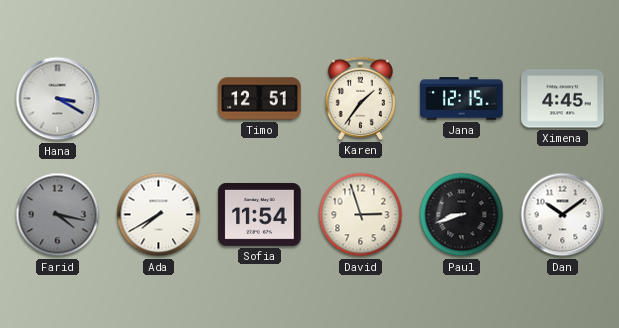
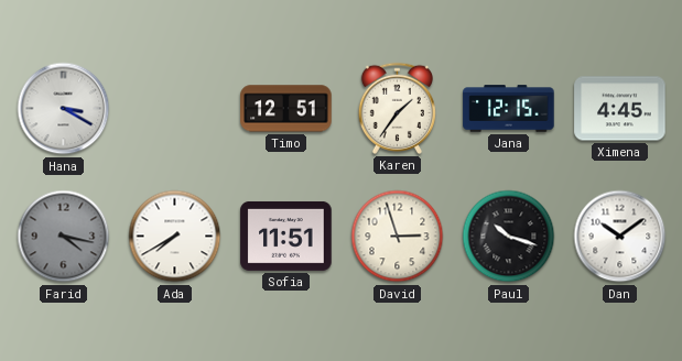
Sofia: 11:54 -> 11:51 (286, 236)
Paul: 8:42 -> 10:18 (509, 237)
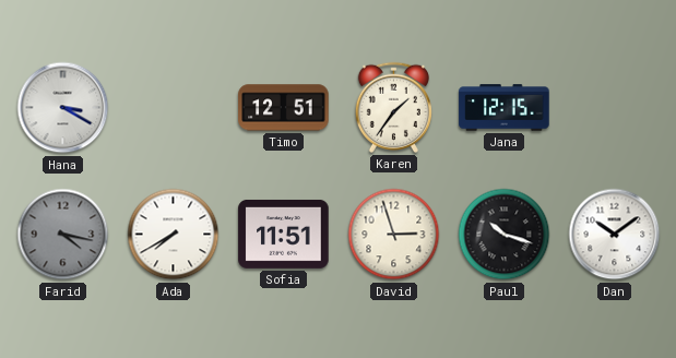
Ximena: 4:45 -> none (620, 109)
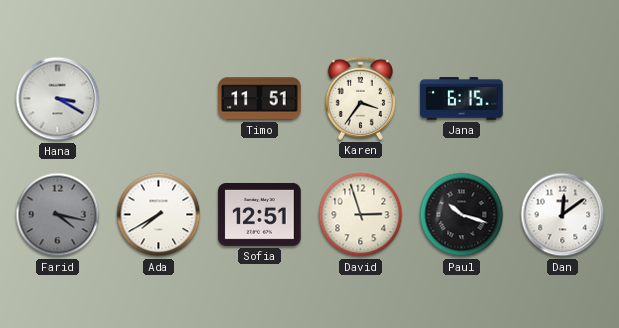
Timo: 12:51 -> 11:51 (260, 99)
Karen: 1:36 -> 3:36 (360, 98)
Jana: 12:15 -> 6:15 (462, 99)
Sofia: 11:51 -> 12:51 (260, 214)
Dan: 10:09 -> 12:09 (563, 215)
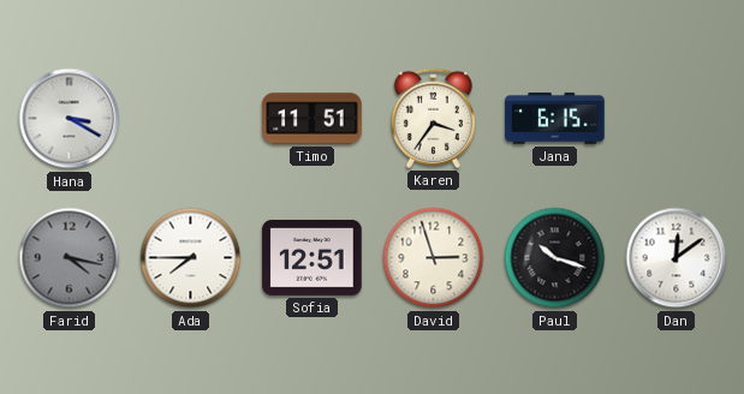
Ada: 7:40 -> 7:45 (191, 258)
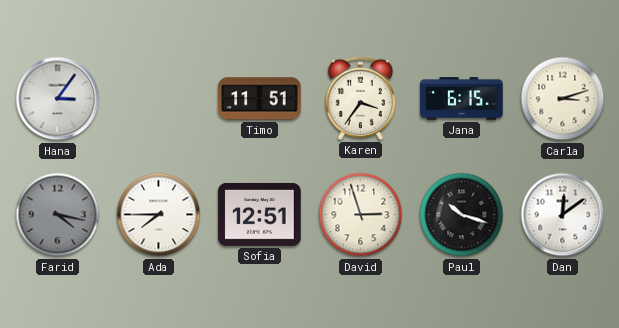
Hana: 3:20 -> 3:06 (58, 99)
Carla: none -> 3:12 (563, 99)
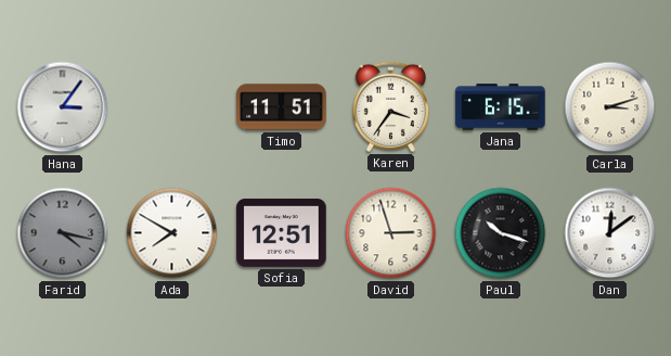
Ada: 7:45 -> 7:50 (172, 233)
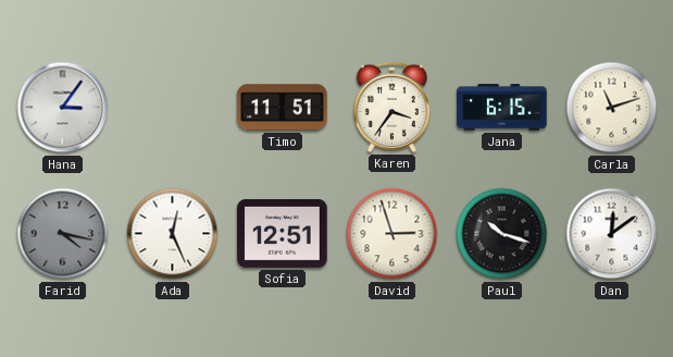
Carla: 3:12 -> 11:12 (612, 108)
Ada: 7:50 -> 12:26 (173, 234)
